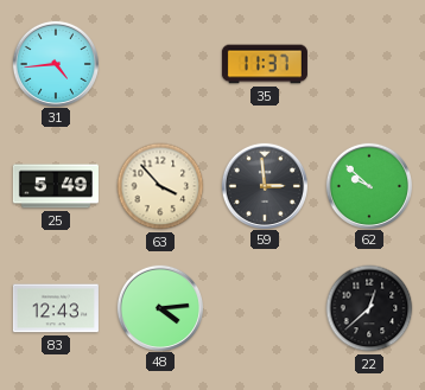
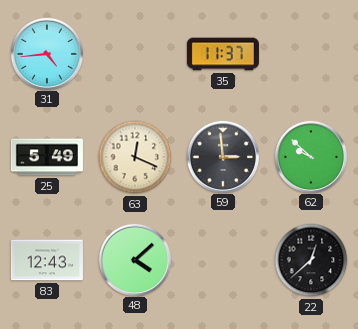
63: 3:53 -> 12:19 (135, 157)
48: 4:14 -> 4:08 (134, 259)
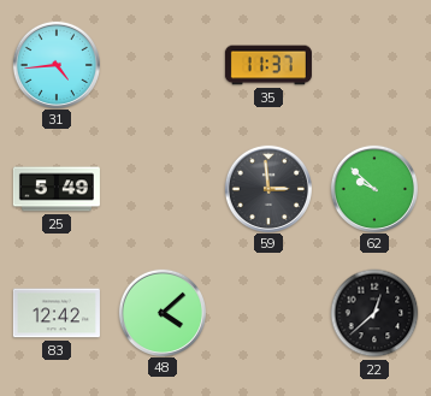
63: 12:19 -> none (135, 157)
83: 12:43 -> 12:42 (57, 313)
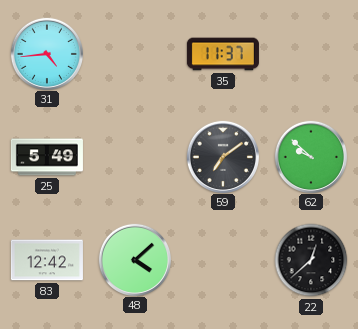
59: 2:59 -> 7:09 (222, 156)
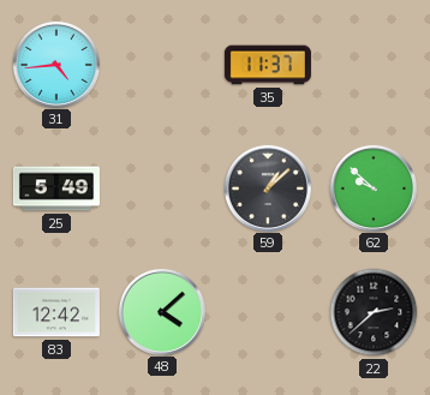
59: 7:09 -> 1:08 (267, 187)
22: 12:38 -> 2:38 (374, 312)
